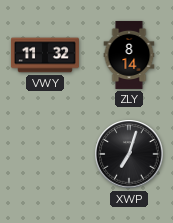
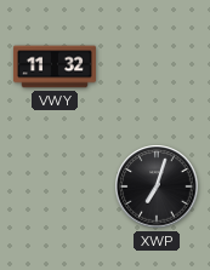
ZLY: 8:14 -> none (129, 55)
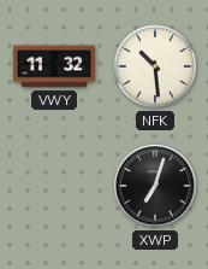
NFK: none -> 10:29 (155, 66)
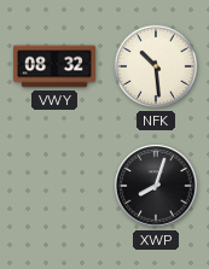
VWY: 11:32 -> 08:32 (54, 66)
XWP: 7:03 -> 8:03 (156, 186)
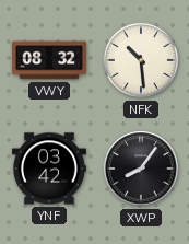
YNF: none -> 03:42 (49, 169)
XWP: 8:03 -> 8:06 (141, 169)
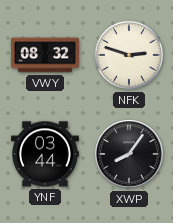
NFK: 10:29 -> 2:48 (129, 55)
YNF: 03:42 -> 03:44 (45, 154)
